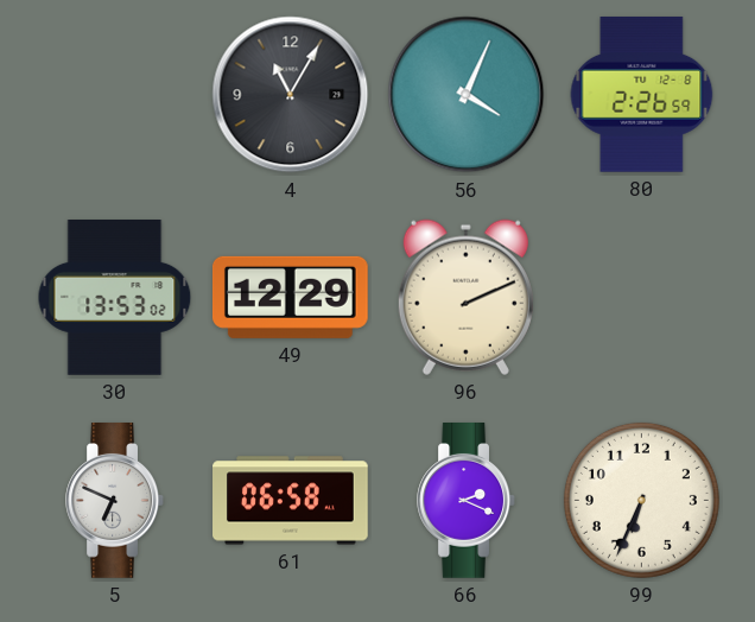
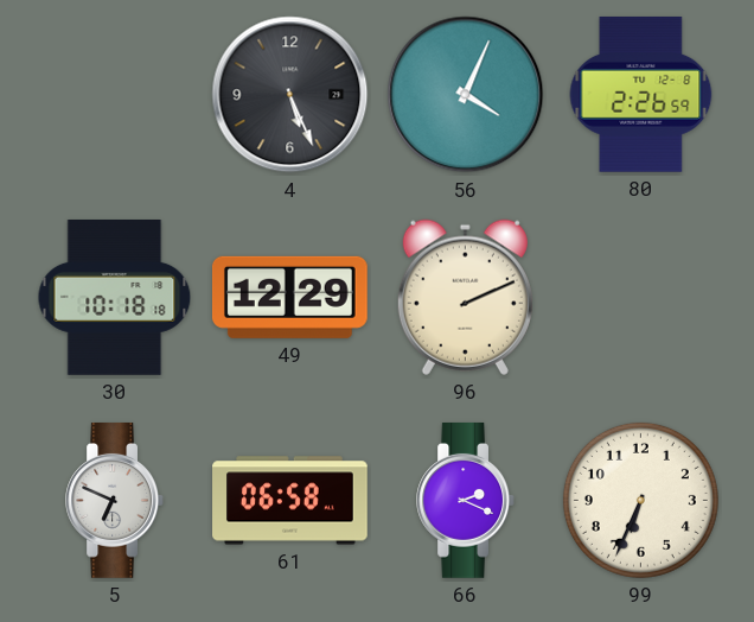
4: 11:05 -> 5:26 (290, 95)
30: 13:53 -> 10:18 (115, 298)
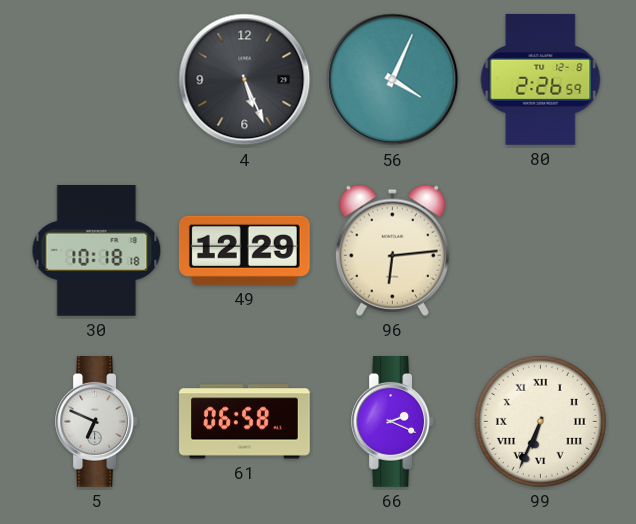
96: 2:11 -> 6:14 (392, 250)
99 numerals: Arabic -> Roman (540, 421)
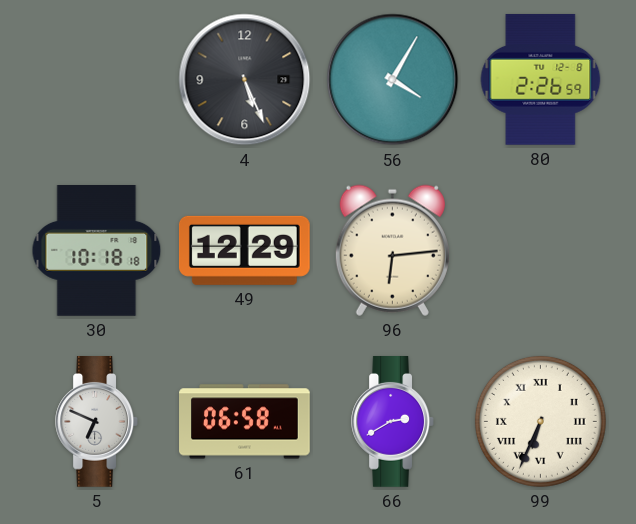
56: 4:04 -> 4:05 (393, 80)
66: 2:19 -> 2:40 (392, 422)
